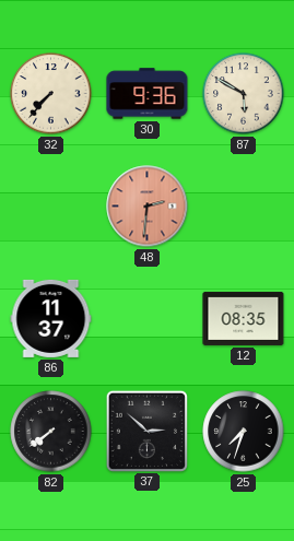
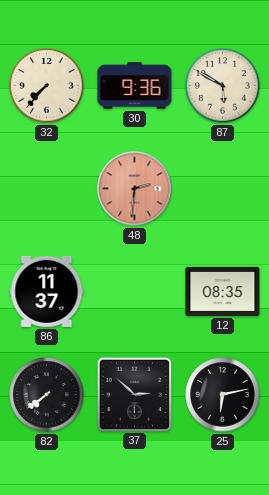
25: 7:33 -> 6:13 (223, 395)
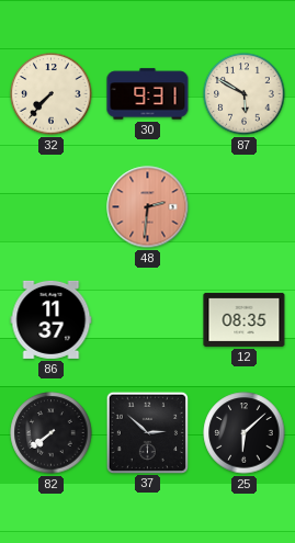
30: 9:36 -> 9:31 (148, 94)
25: 6:13 -> 6:08 (245, 433)
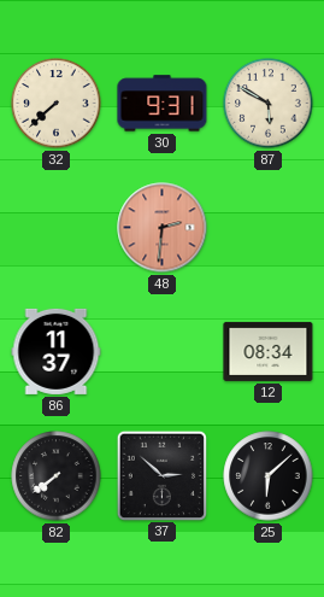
32: 7:37 -> 7:38 (57, 104)
12: 08:35 -> 08:34 (269, 351)
